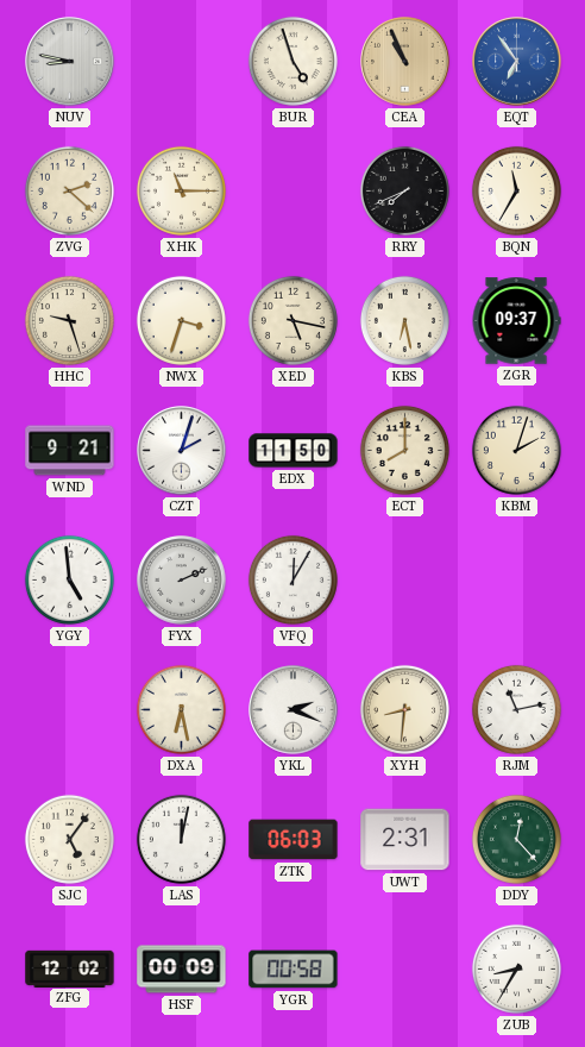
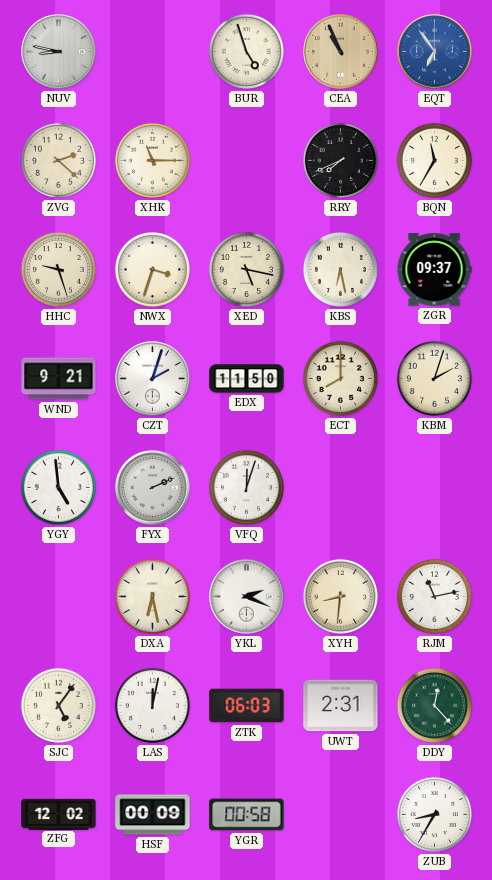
VFQ: 12:05 -> 12:03 (246, 487)
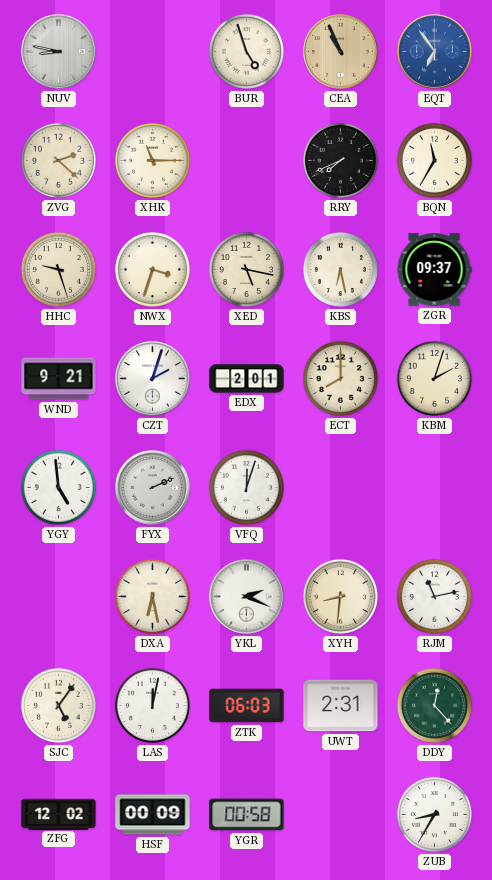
EDX: 11:50 -> 2:01 (247, 379)
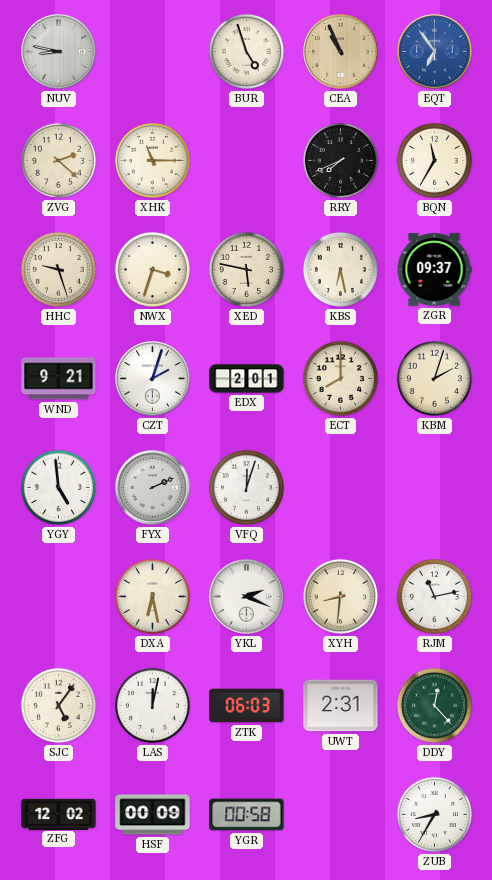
XED: 5:17 -> 5:47 (246, 269)
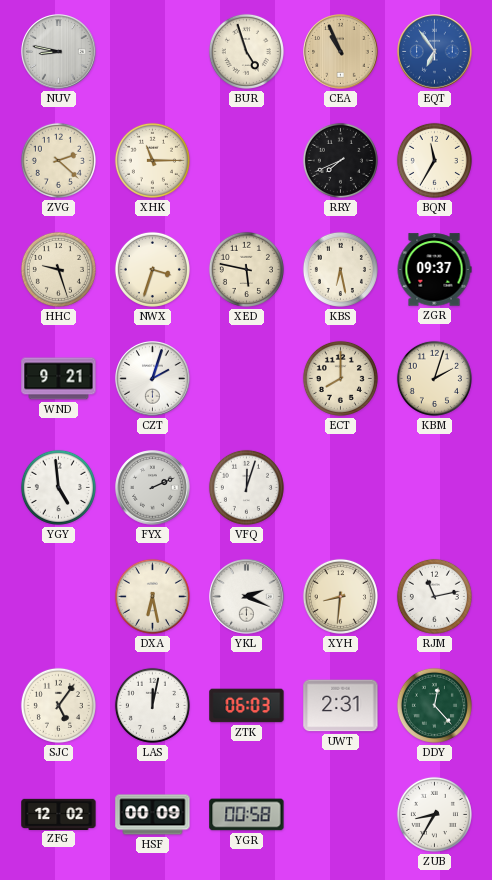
EDX: 2:01 -> none (247, 379)
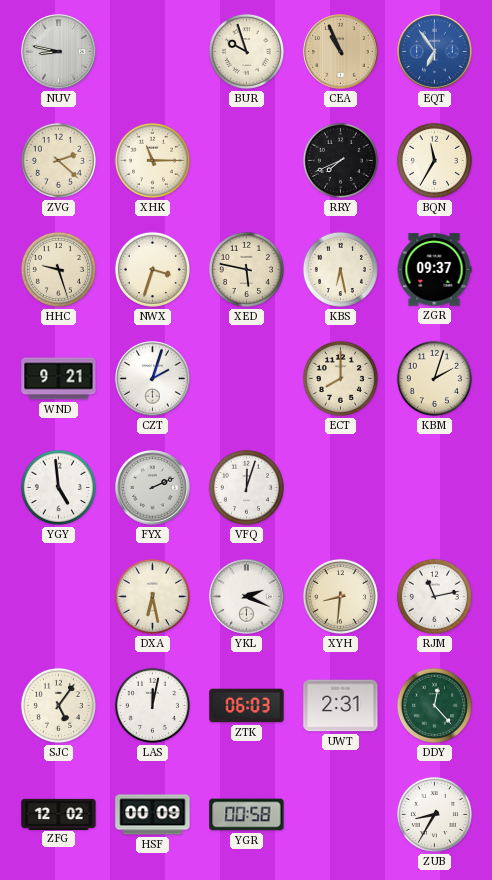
BUR: 4:57 -> 9:57 (246, 51)
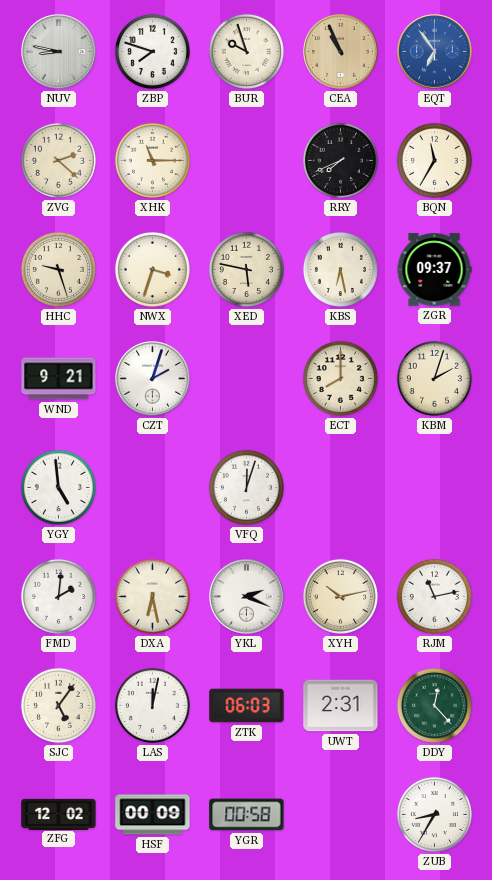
ZBP: none -> 7:48 (152, 51)
FYX: 2:11 -> none (153, 488)
FMD: none -> 2:01 (58, 596)
XYH: 8:31 -> 10:13 (340, 596)
